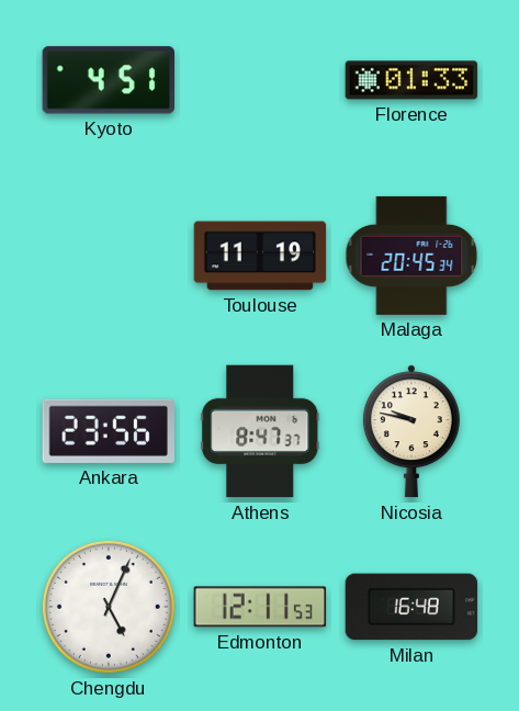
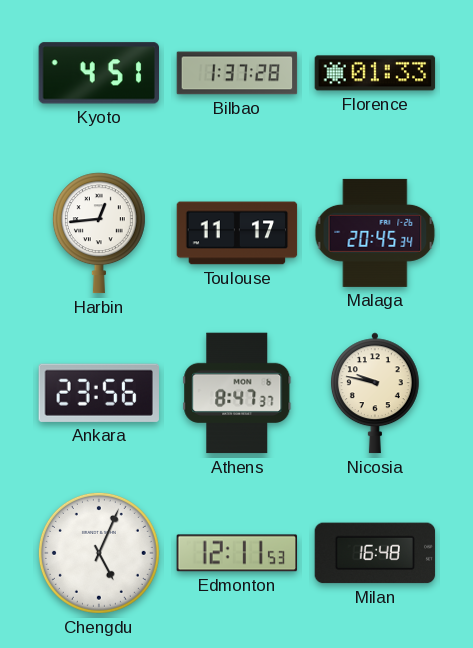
Bilbao: none -> 1:37 (237, 73)
Harbin: none -> 12:44 (99, 233)
Toulouse: 11:19 -> 11:17 (237, 233)
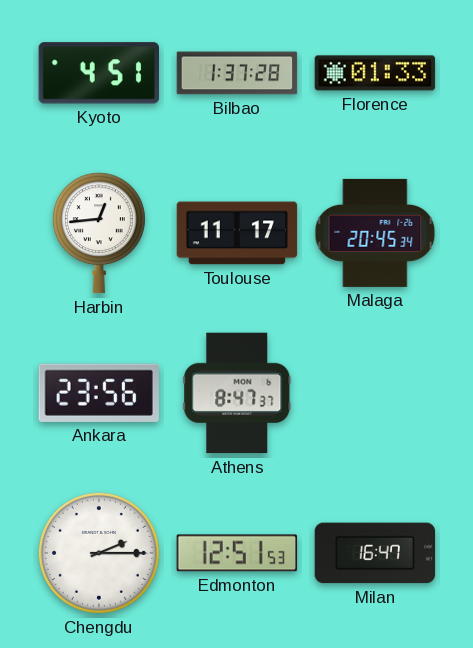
Nicosia: 9:47 -> none (375, 393)
Chengdu: 5:04 -> 2:15 (99, 553)
Edmonton: 12:11 -> 12:51 (237, 553)
Milan: 16:48 -> 16:47 (375, 553)
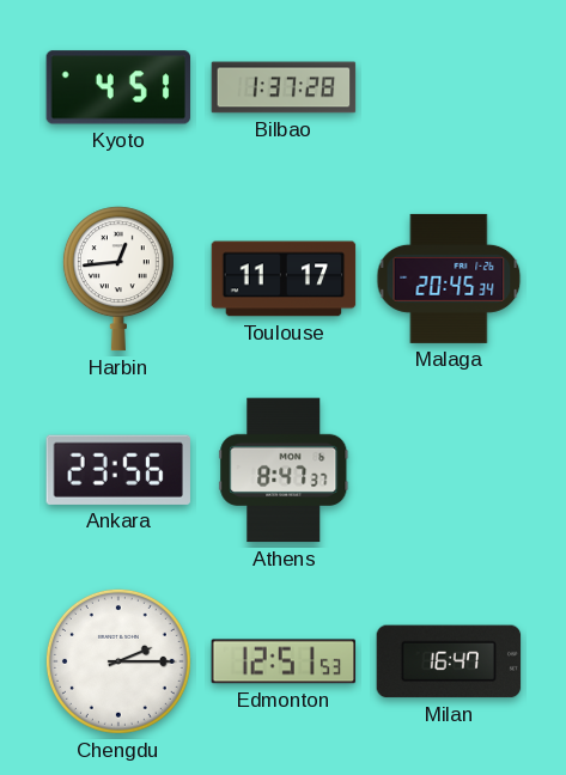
Florence: 01:33 -> none (375, 73)
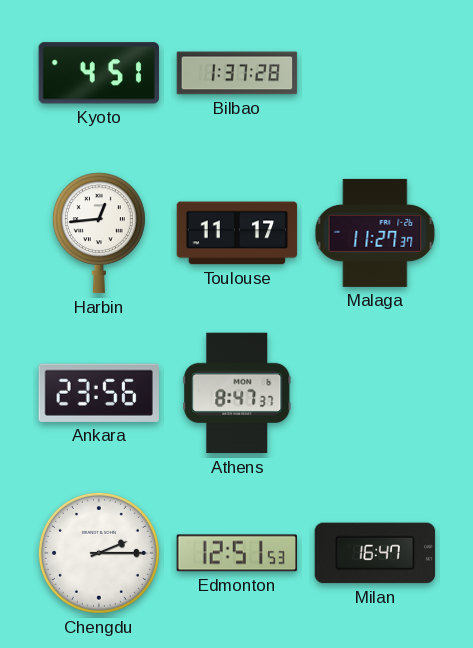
Malaga: 20:45 -> 11:27 (375, 233)
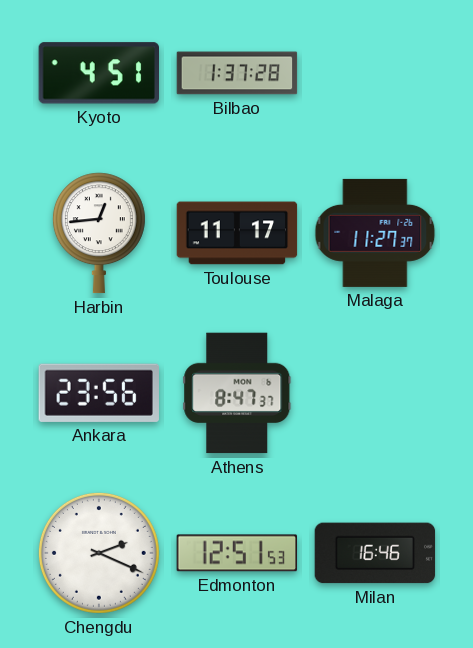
Chengdu: 2:15 -> 2:19 (99, 553)
Milan: 16:47 -> 16:46 (375, 553)
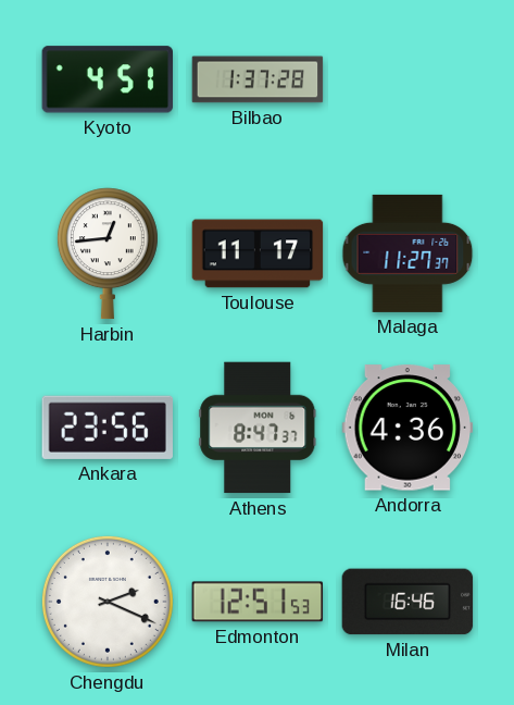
Andorra: none -> 4:36 (408, 428)
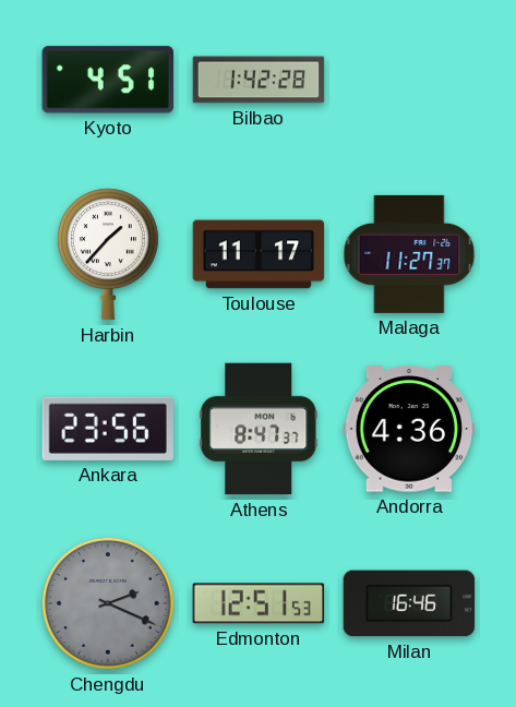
Bilbao: 1:37 -> 1:42 (259, 80)
Harbin: 12:44 -> 1:37 (108, 254)
Chengdu dial: white -> grey (108, 603)
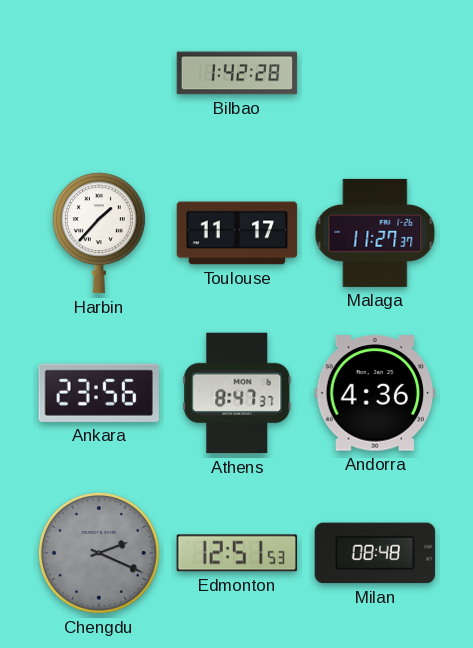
Kyoto: 4:51 -> none (107, 80)
Milan: 16:46 -> 08:48 (375, 553)
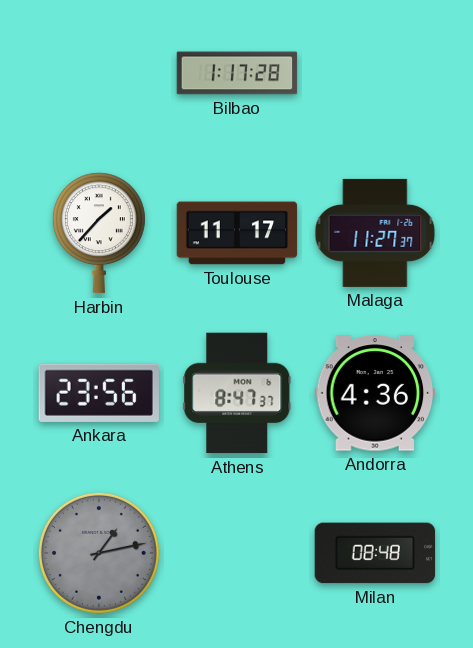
Bilbao: 1:42 -> 1:17 (237, 73)
Chengdu: 2:19 -> 1:13 (99, 553)
Edmonton: 12:51 -> none (237, 553)
